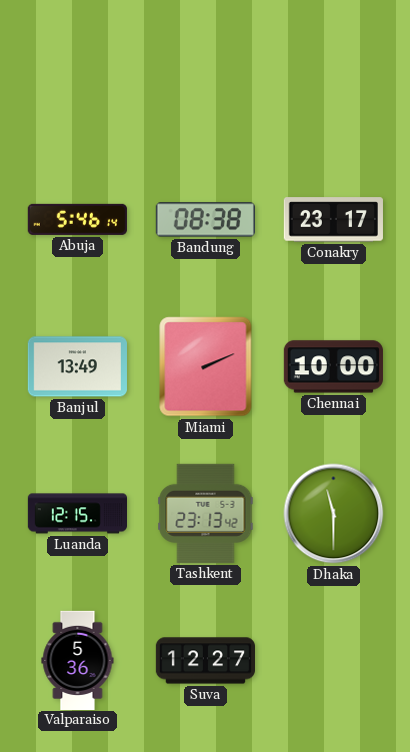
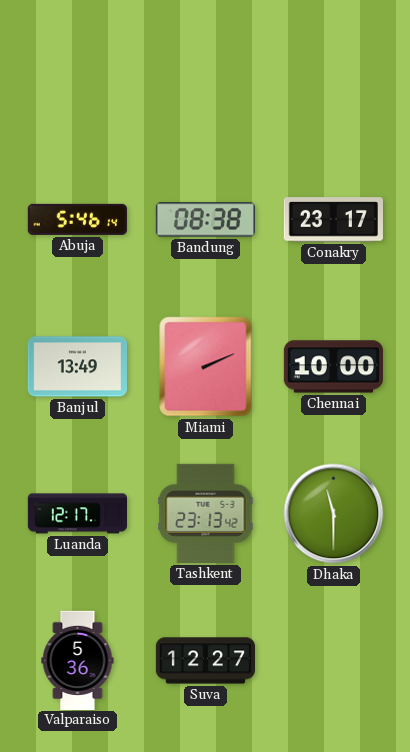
Luanda: 12:15 -> 12:17 (77, 514)
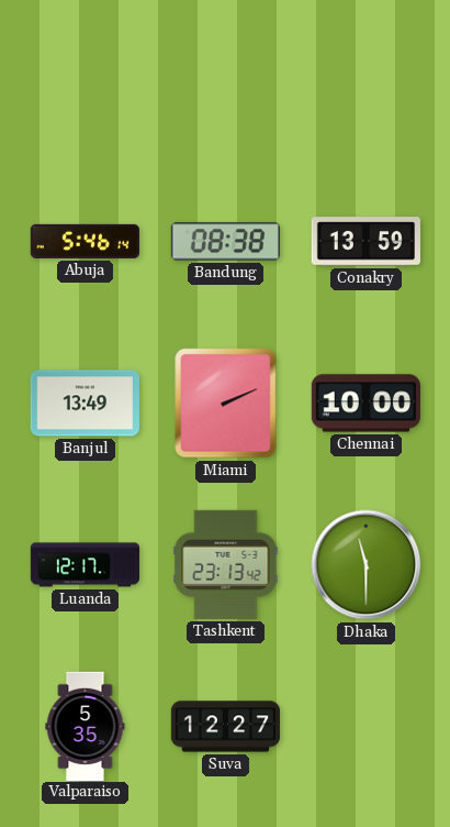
Conakry: 23:17 -> 13:59 (365, 242)
Valparaiso: 5:36 -> 5:35 (86, 726)
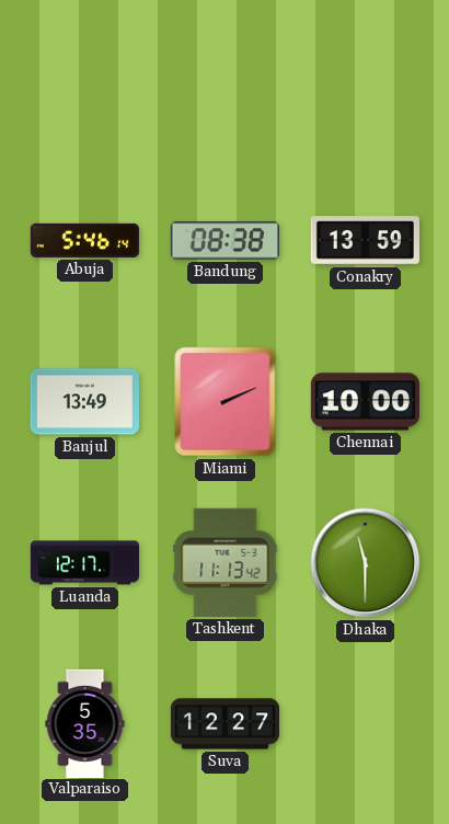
Tashkent: 23:13 -> 11:13 (226, 562)
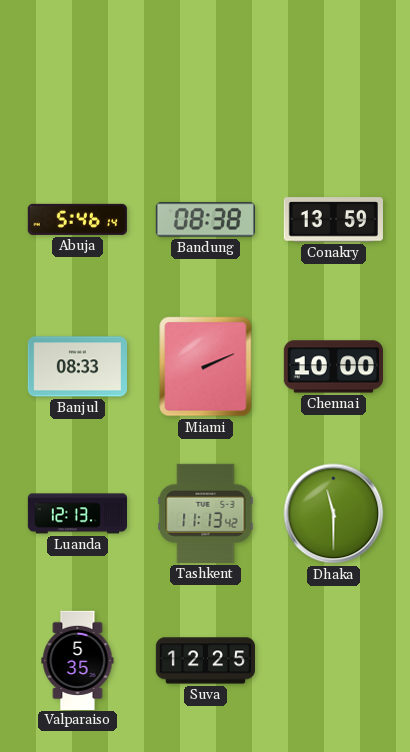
Banjul: 13:49 -> 08:33 (77, 367)
Luanda: 12:17 -> 12:13 (77, 514)
Suva: 12:27 -> 12:25 (205, 661)
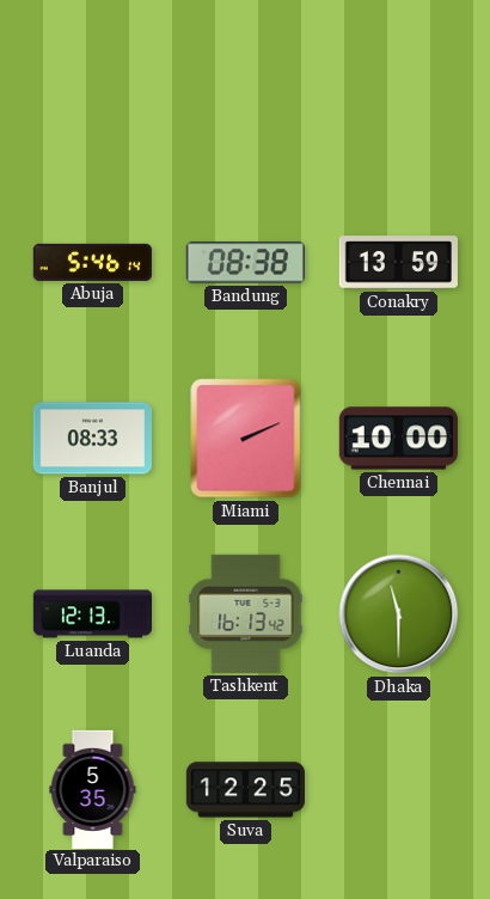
Tashkent: 11:13 -> 16:13 (246, 613)
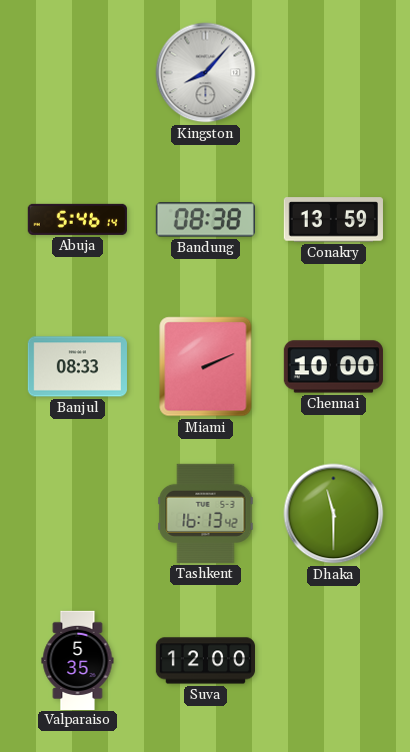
Kingston: none -> 8:07 (206, 73)
Luanda: 12:13 -> none (92, 614)
Suva: 12:25 -> 12:00 (205, 661)
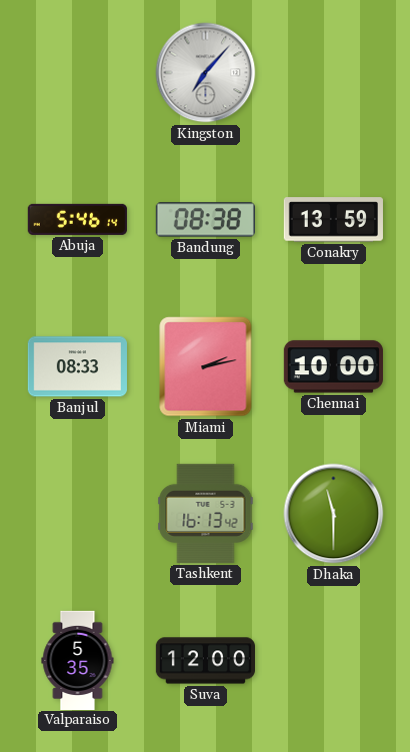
Kingston: 8:07 -> 7:07 (206, 73)
Miami: 2:11 -> 2:13 (206, 367)
